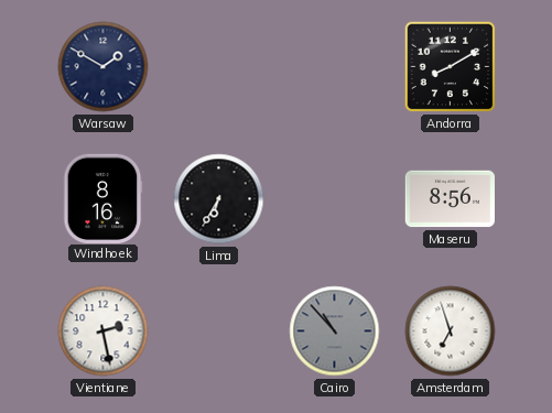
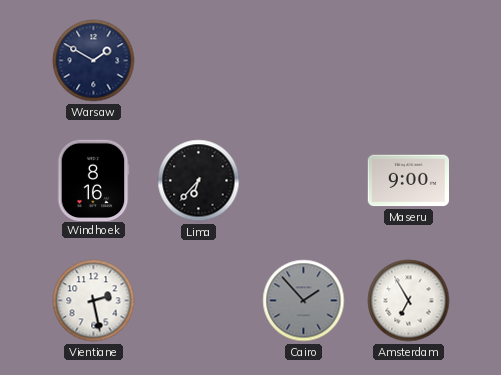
Andorra: 8:10 -> none (451, 67)
Lima: 6:35 -> 6:37 (199, 181)
Maseru: 8:56 -> 9:00 (408, 181)
Cairo: 10:53 -> 1:53 (304, 301)
Amsterdam: 6:57 -> 6:55 (409, 301)
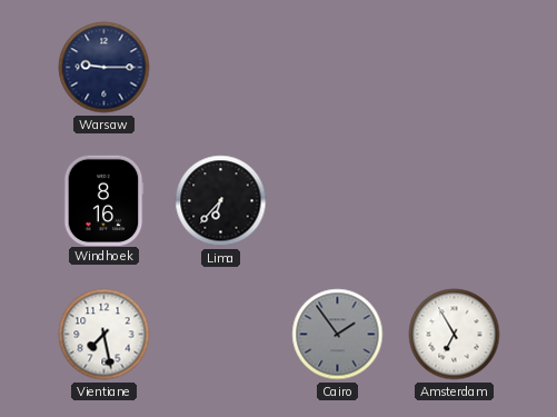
Warsaw: 1:50 -> 9:15 (105, 68)
Maseru: 9:00 -> none (408, 181)
Vientiane: 2:28 -> 7:28 (105, 335)
Cairo: 1:53 -> 1:54 (338, 335)
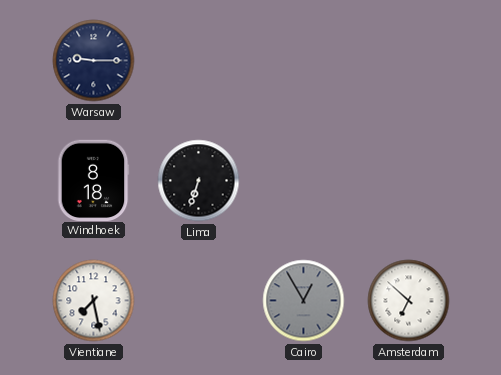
Windhoek: 8:16 -> 8:18 (93, 180)
Lima: 6:37 -> 6:33 (199, 181)
Cairo: 1:54 -> 12:55 (304, 301)
Amsterdam: 6:55 -> 6:52 (409, 301)
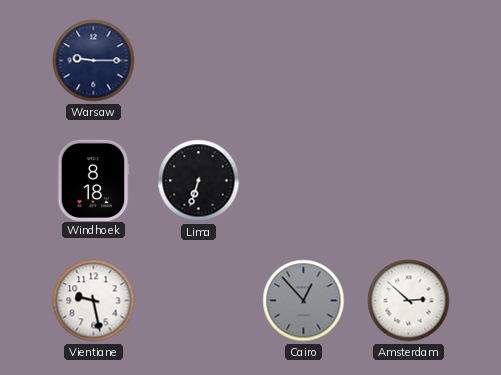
Vientiane: 7:28 -> 9:28 (94, 301)
Cairo: 12:55 -> 12:53 (304, 301)
Amsterdam: 6:52 -> 2:52 (409, 301)
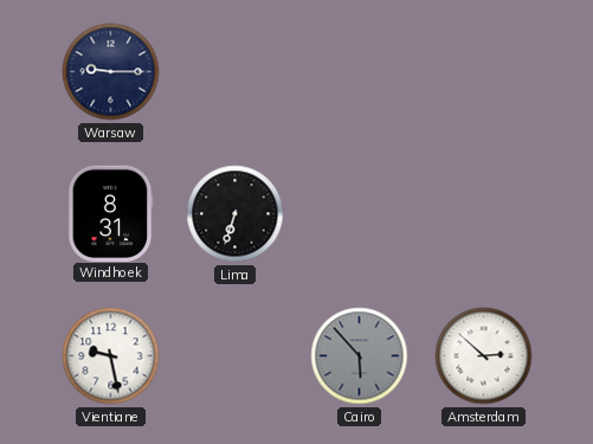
Windhoek: 8:18 -> 8:31 (110, 213)
Cairo: 12:53 -> 5:53 (360, 356)
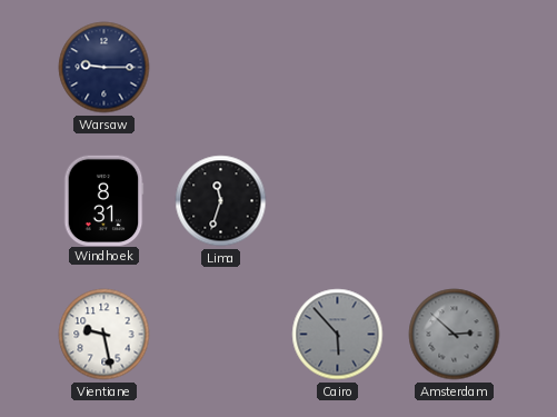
Lima: 6:33 -> 11:33 (221, 201)
Amsterdam dial: white -> grey (455, 335)
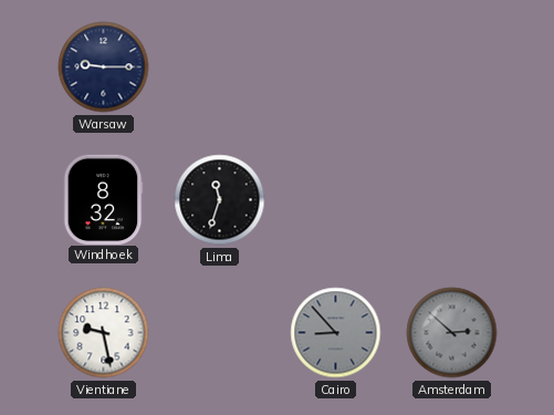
Windhoek: 8:31 -> 8:32 (103, 199)
Cairo: 5:53 -> 8:53 (336, 333)
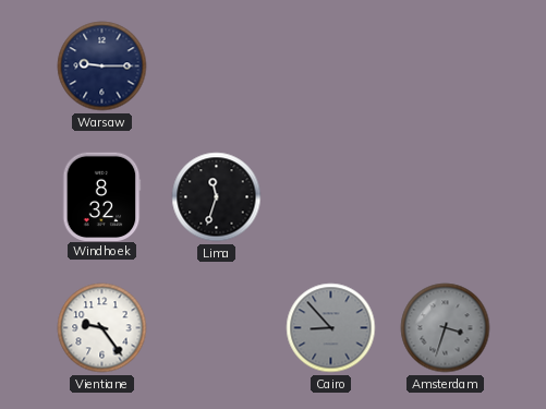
Vientiane: 9:28 -> 9:24 (102, 328)
Amsterdam: 2:52 -> 3:33 (446, 328)
